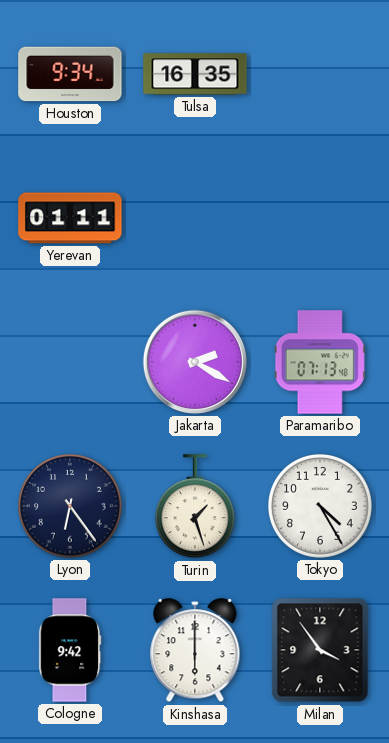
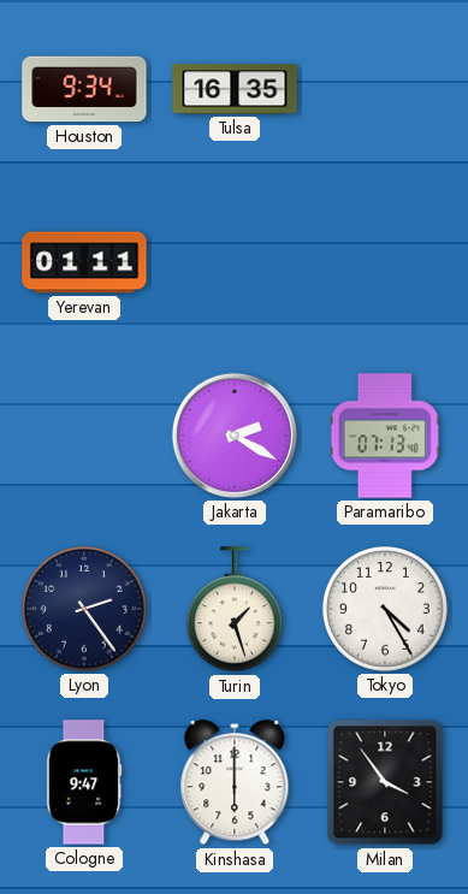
Lyon: 6:24 -> 2:24 (85, 610)
Cologne: 9:42 -> 9:47 (84, 782)
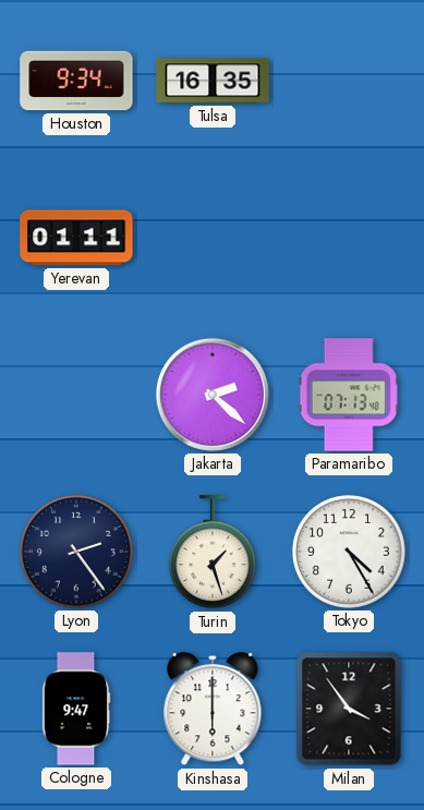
Jakarta: 2:20 -> 2:22 (213, 395)
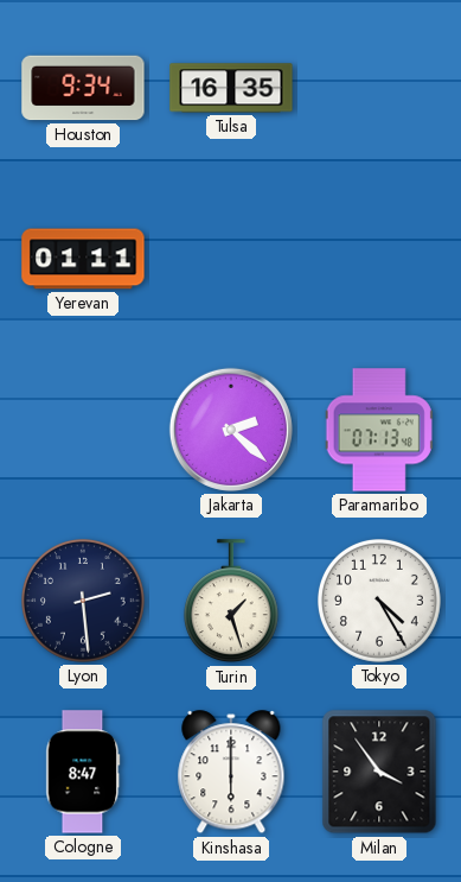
Lyon: 2:24 -> 2:29 (84, 602)
Cologne: 9:47 -> 8:47 (83, 772)
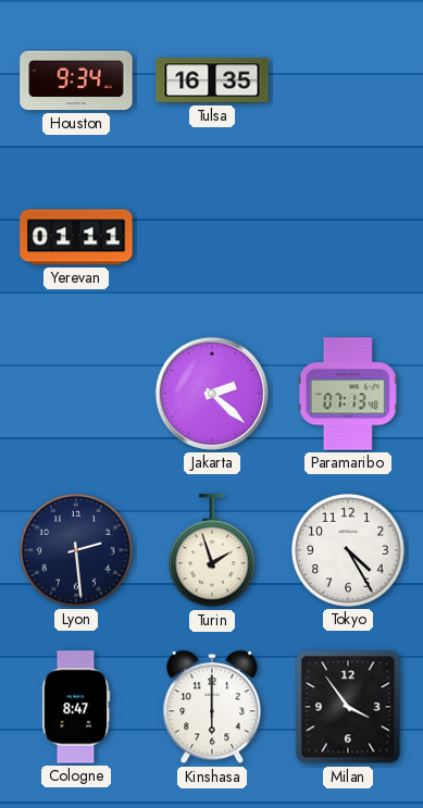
Turin: 1:27 -> 1:57 (212, 551)
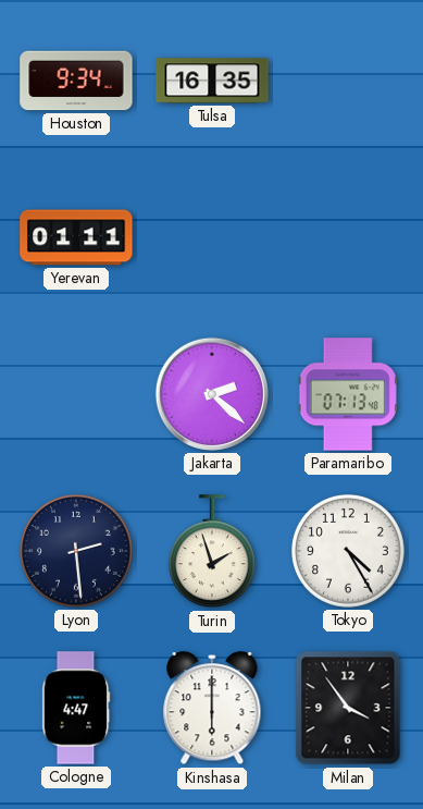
Cologne: 8:47 -> 4:47 (76, 708)
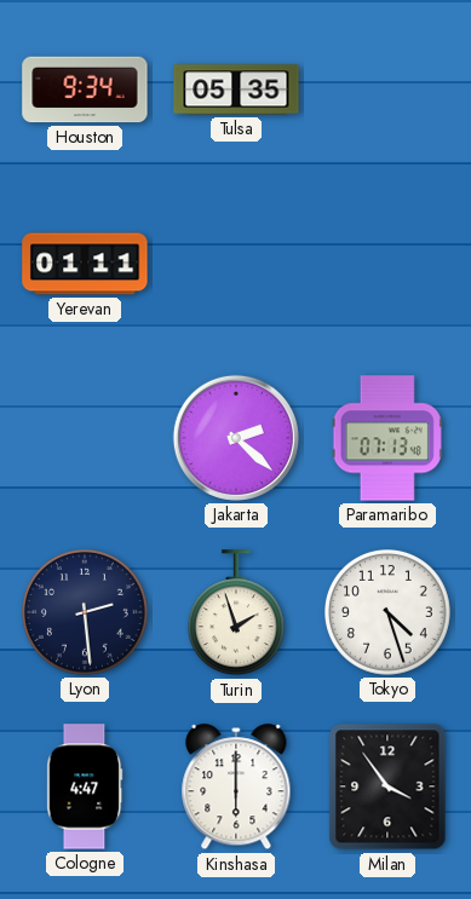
Tulsa: 16:35 -> 05:35 (236, 90)
Tokyo: 4:25 -> 4:27 (389, 613)
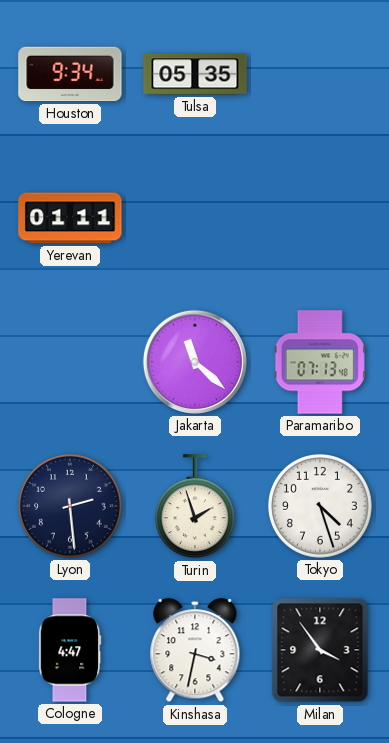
Jakarta: 2:22 -> 11:22 (195, 362)
Kinshasa: 6:00 -> 3:32 (195, 651)
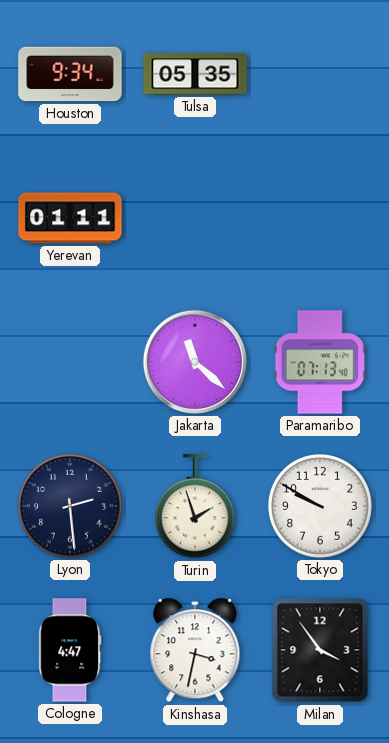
Tokyo: 4:27 -> 9:50 (321, 507)
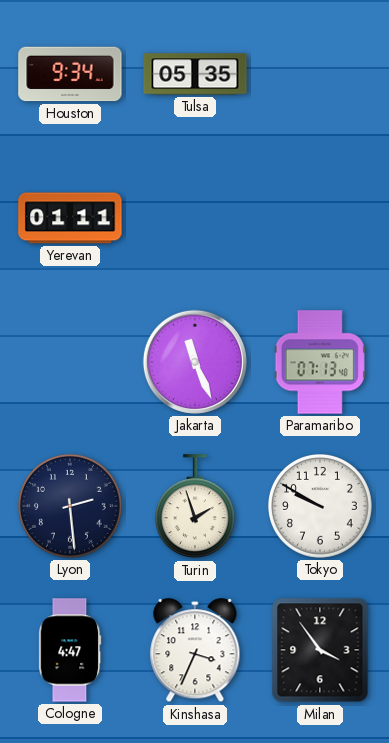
Jakarta: 11:22 -> 11:26 (195, 362)
Kinshasa: 3:32 -> 3:34 (195, 651)
